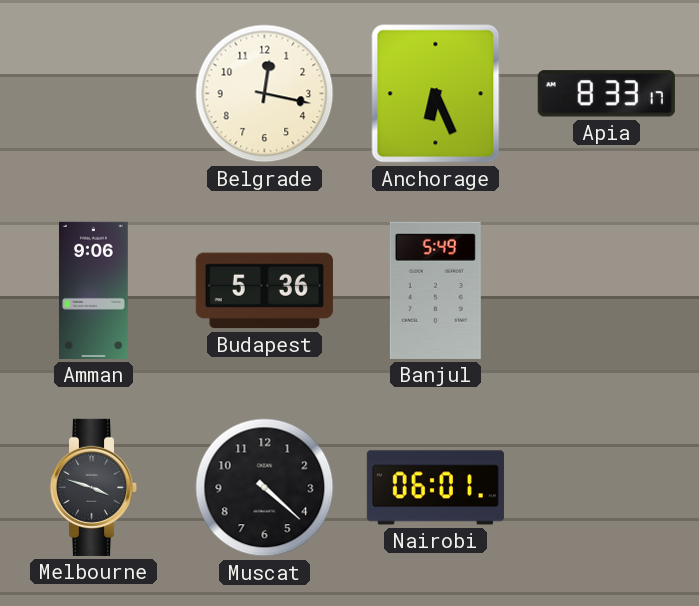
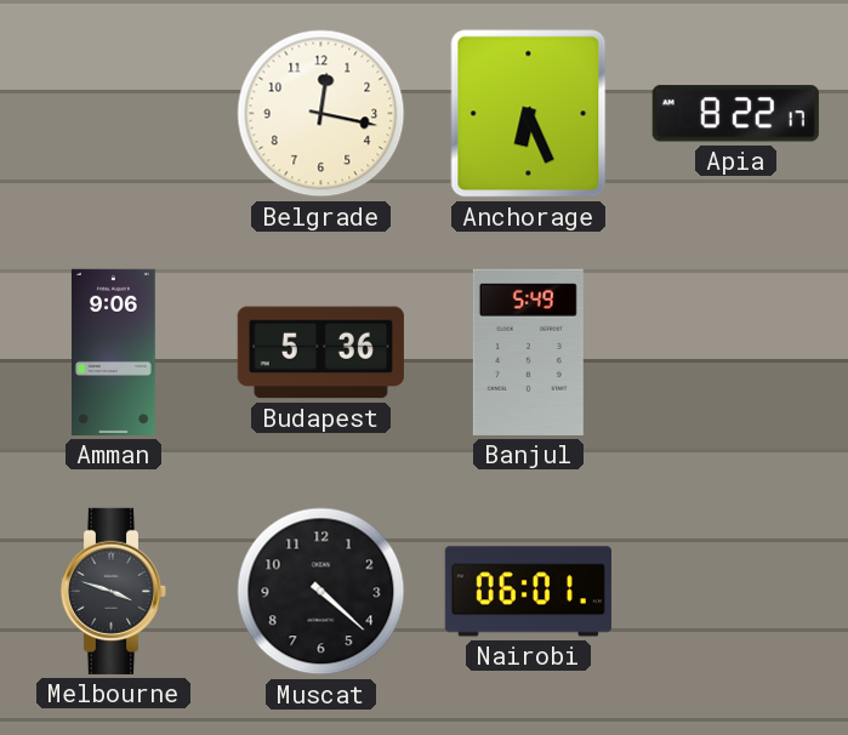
Apia: 8:33 -> 8:22 (735, 114)
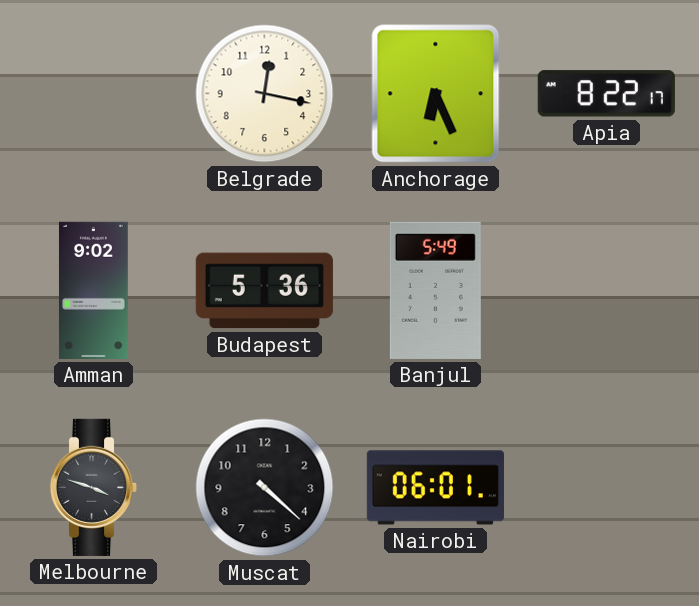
Amman: 9:06 -> 9:02 (93, 290)
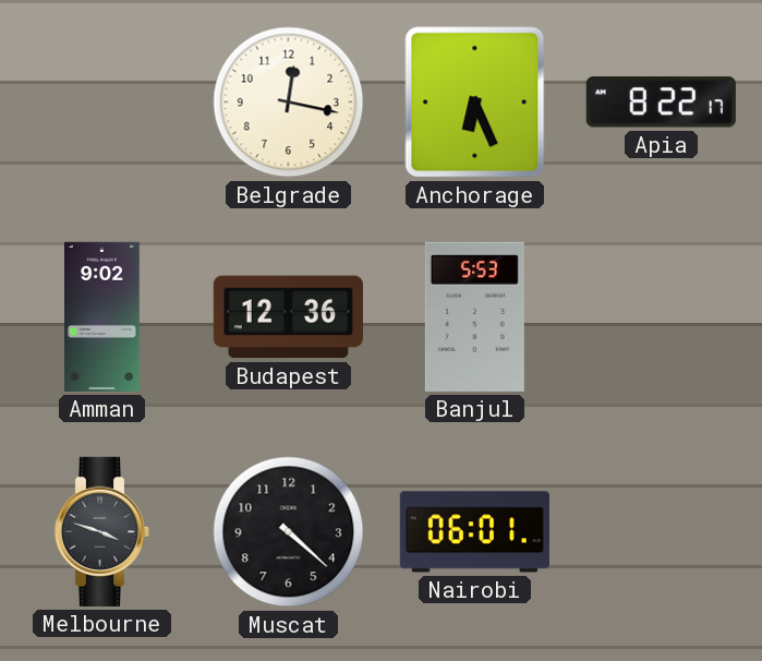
Budapest: 5:36 -> 12:36 (288, 317)
Banjul: 5:49 -> 5:53 (474, 316)
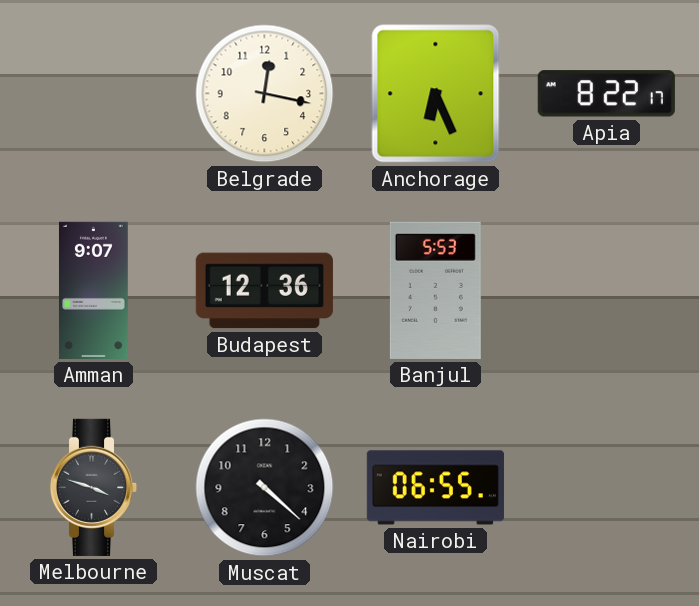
Amman: 9:02 -> 9:07 (93, 290)
Nairobi: 06:01 -> 06:55 (435, 488)
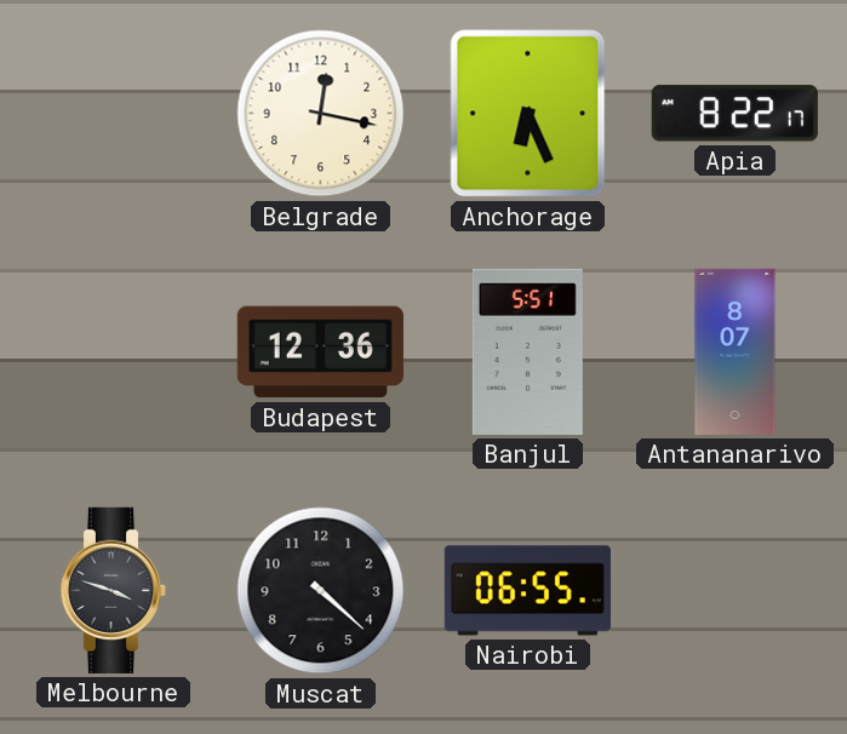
Amman: 9:07 -> none (93, 290)
Banjul: 5:53 -> 5:51 (527, 351)
Antananarivo: none -> 8:07 (736, 351)
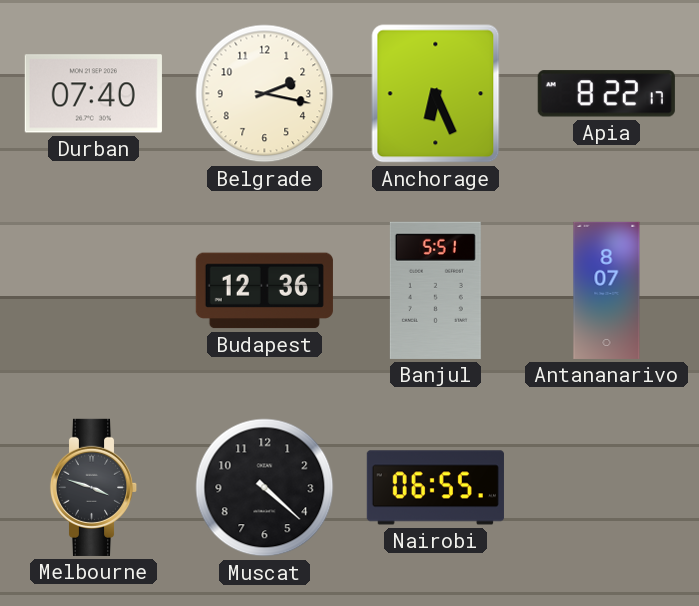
Durban: none -> 07:40 (93, 94)
Belgrade: 12:17 -> 2:17 (265, 94)
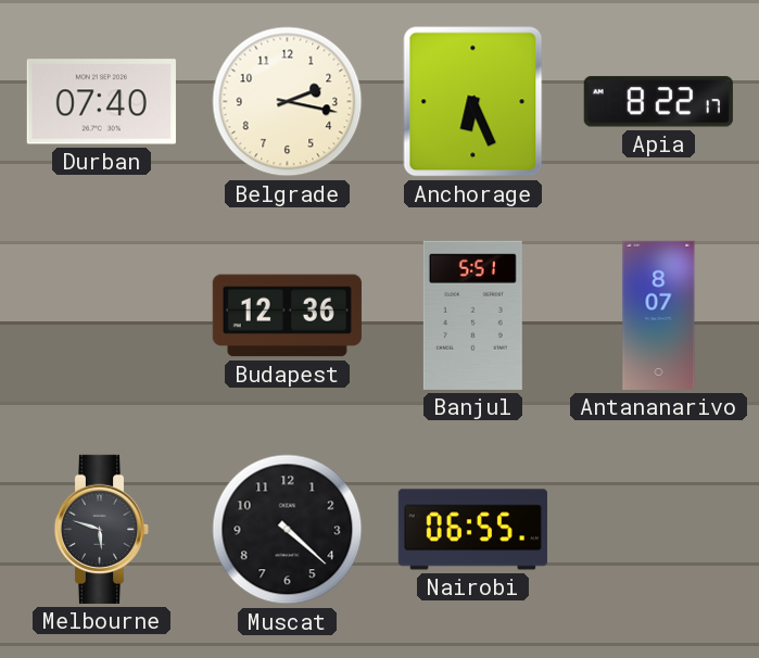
Melbourne: 3:48 -> 5:48 (102, 529)
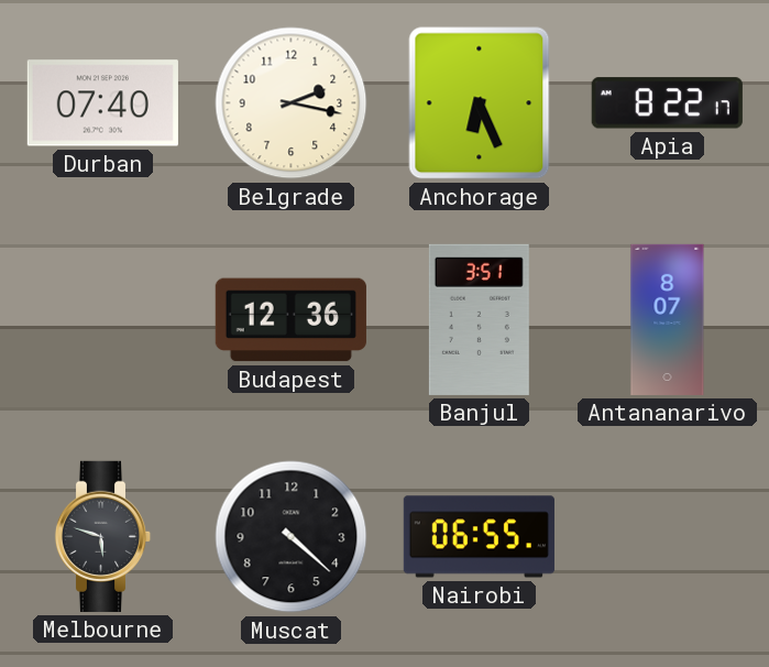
Banjul: 5:51 -> 3:51 (479, 319)
